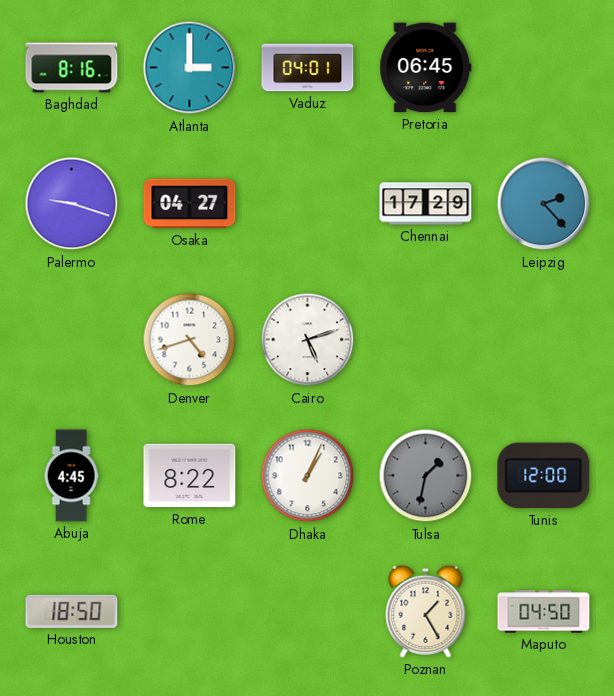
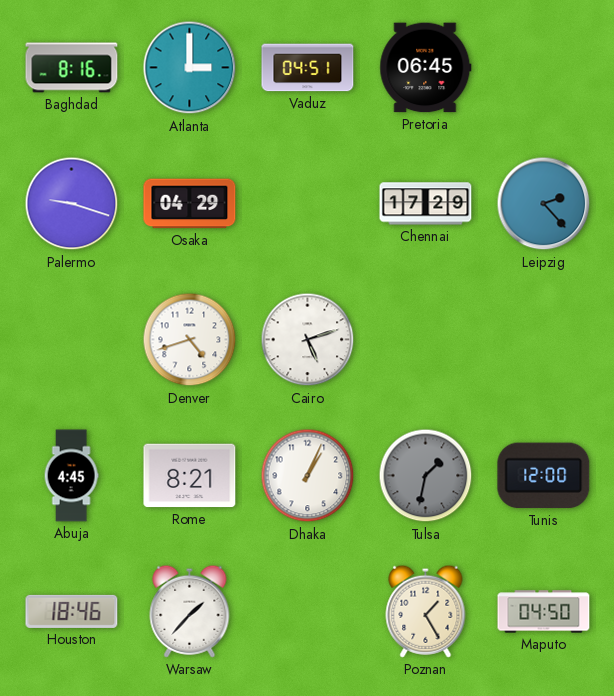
Vaduz: 04:01 -> 04:51 (308, 68)
Osaka: 04:27 -> 04:29 (190, 204)
Rome: 8:22 -> 8:21 (190, 476)
Houston: 18:50 -> 18:46 (72, 611)
Warsaw: none -> 1:37 (190, 611)
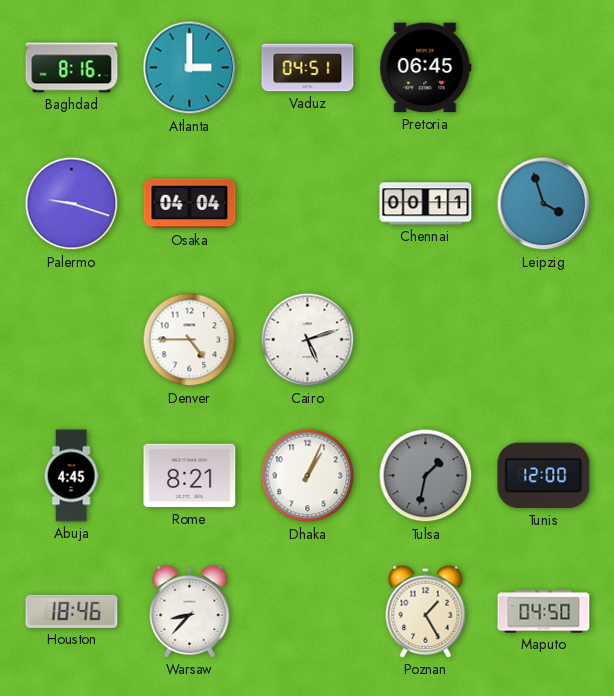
Osaka: 04:29 -> 04:04 (190, 204)
Chennai: 17:29 -> 00:11 (426, 204)
Leipzig: 2:23 -> 3:57 (544, 204)
Denver: 4:42 -> 4:45 (190, 340)
Warsaw: 1:37 -> 8:37 (190, 611)
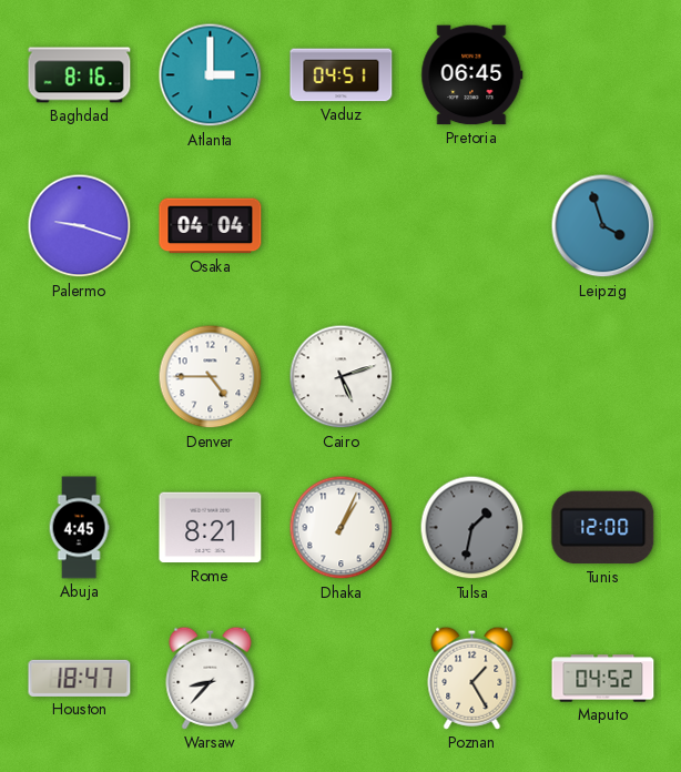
Chennai: 00:11 -> none (426, 204)
Houston: 18:46 -> 18:47 (80, 678)
Maputo: 04:50 -> 04:52 (603, 679)
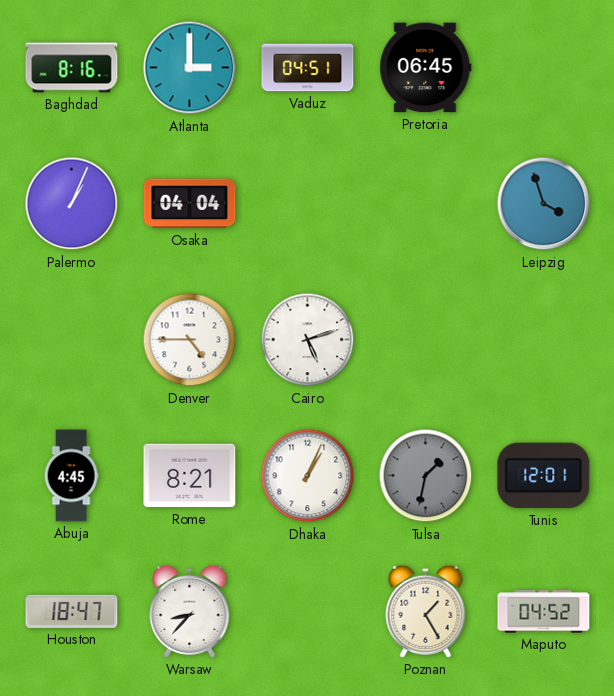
Palermo: 9:18 -> 1:04 (72, 204)
Tunis: 12:00 -> 12:01 (544, 476)
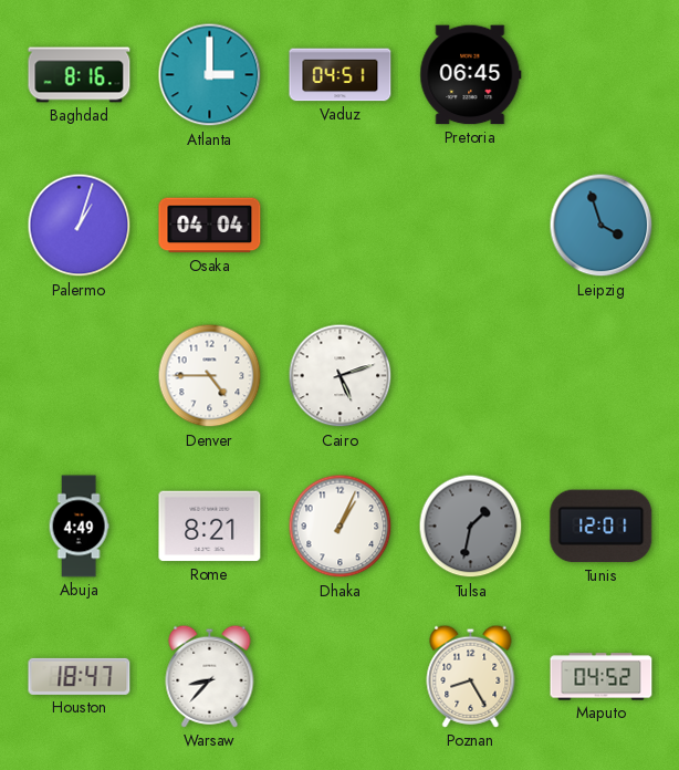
Palermo: 1:04 -> 1:03 (80, 226)
Abuja: 4:45 -> 4:49 (79, 527)
Poznan: 1:25 -> 8:25 (471, 676)
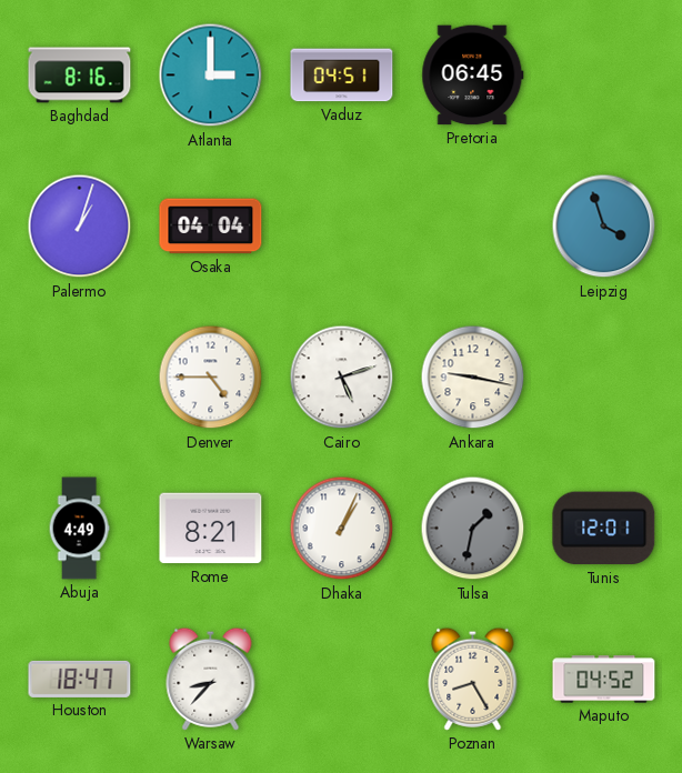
Ankara: none -> 9:17 (473, 378)
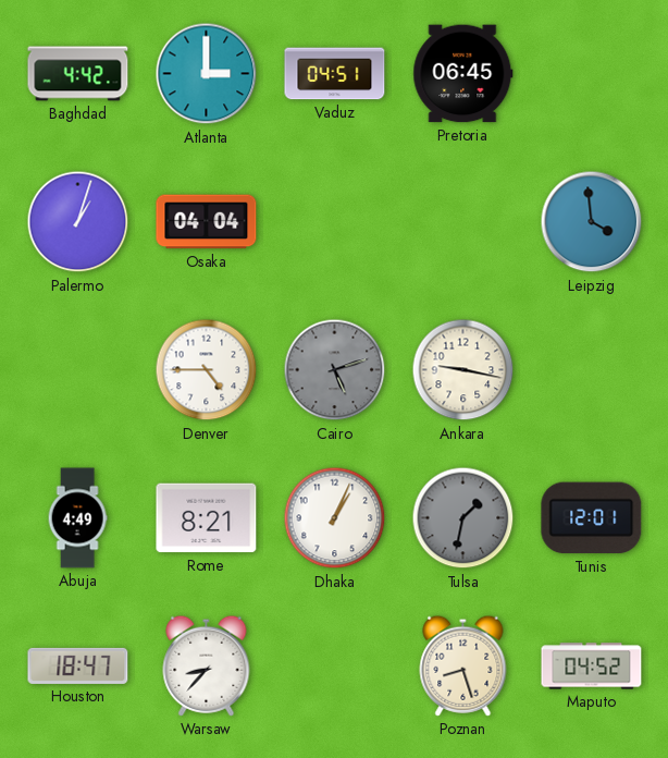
Baghdad: 8:16 -> 4:42 (78, 74)
Leipzig: 3:57 -> 3:59 (592, 222)
Cairo dial: white -> grey (335, 370)
Poznan: 8:25 -> 8:27 (463, 665)
